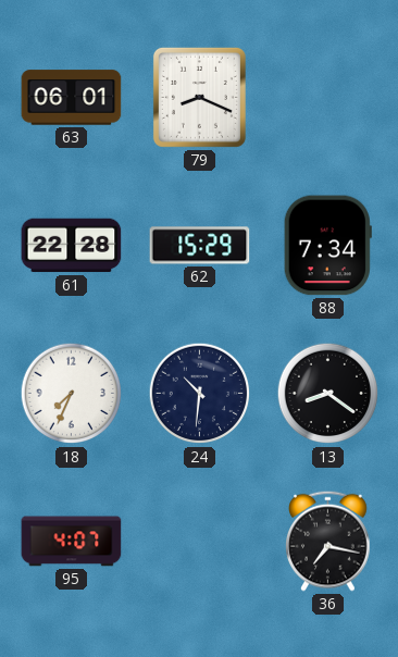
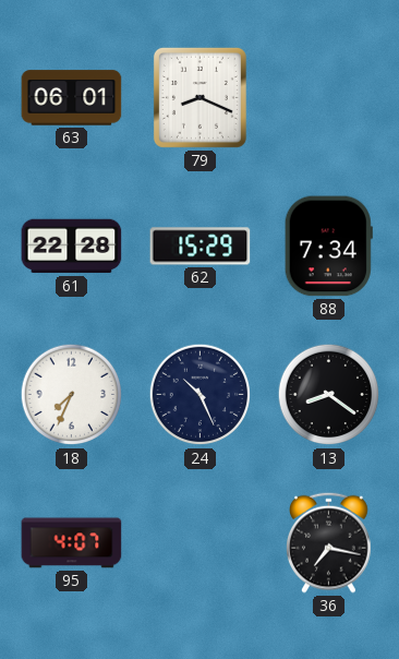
24: 10:31 -> 10:26 (201, 395)
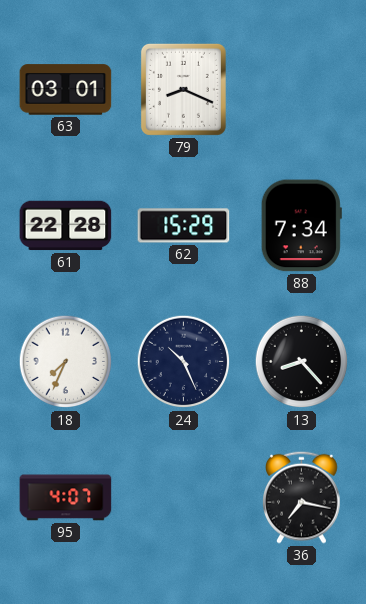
63: 06:01 -> 03:01 (66, 90)
13: 8:21 -> 8:23 (302, 362)
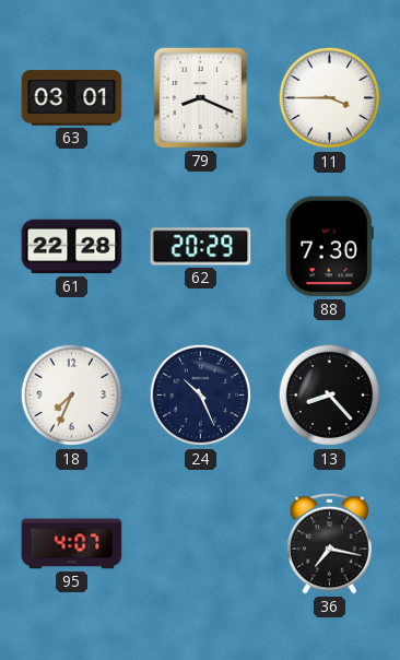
11: none -> 3:45 (330, 98)
62: 15:29 -> 20:29 (201, 247)
88: 7:34 -> 7:30 (329, 247)
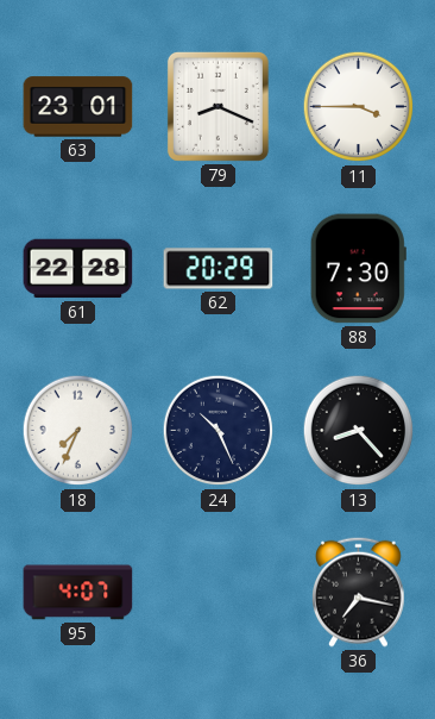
63: 03:01 -> 23:01 (78, 107)
